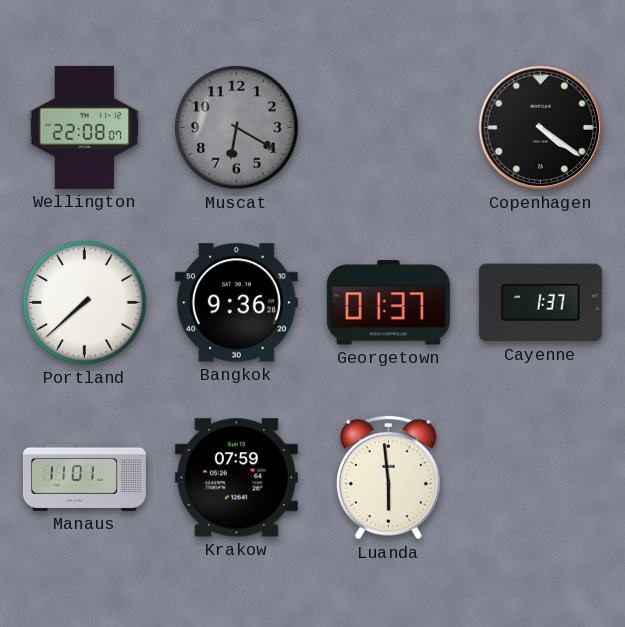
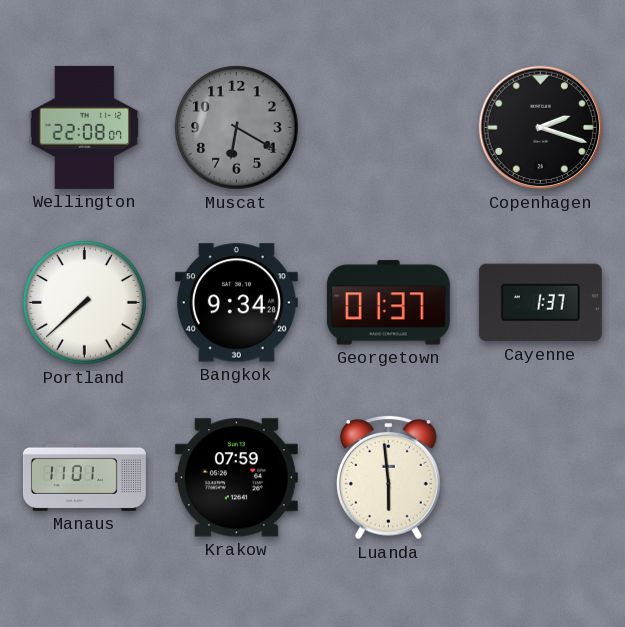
Copenhagen: 4:21 -> 2:18 (541, 128)
Bangkok: 9:36 -> 9:34 (236, 303)
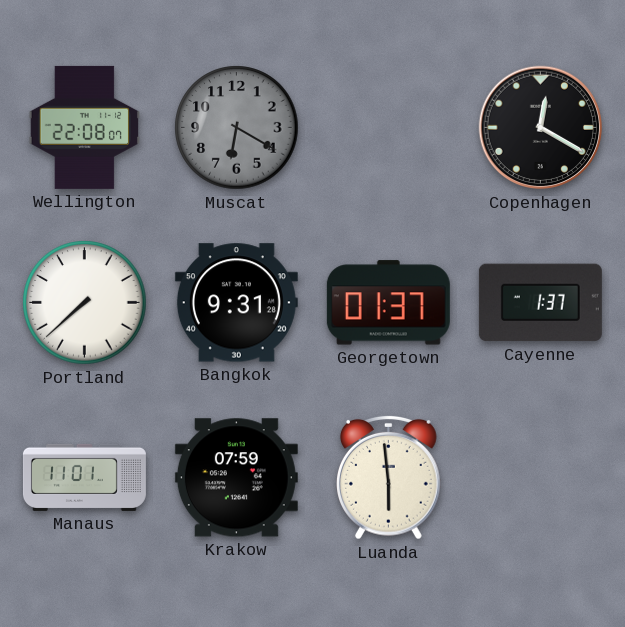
Copenhagen: 2:18 -> 12:20 (541, 128)
Bangkok: 9:34 -> 9:31 (236, 303)
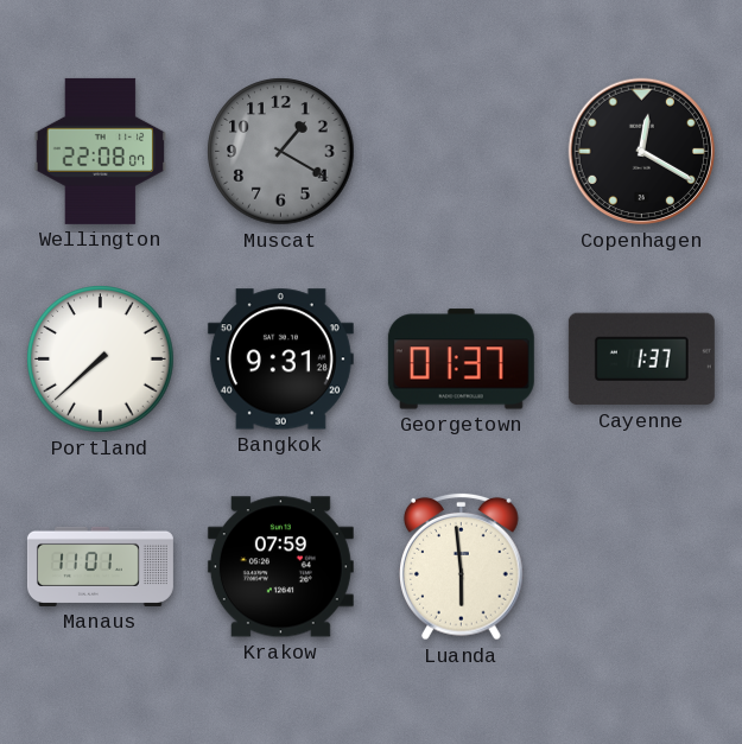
Muscat: 6:20 -> 1:20 (281, 152)
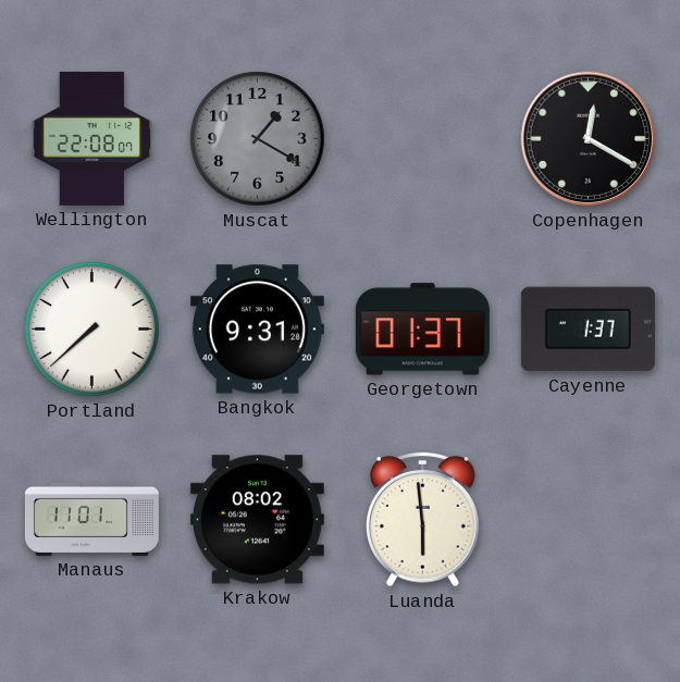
Krakow: 07:59 -> 08:02 (257, 520)
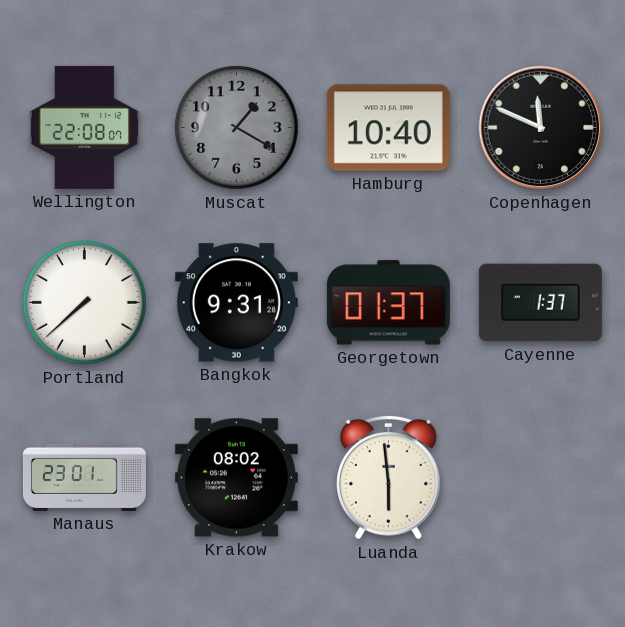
Hamburg: none -> 10:40 (388, 128)
Copenhagen: 12:20 -> 11:49 (541, 128)
Manaus: 11:01 -> 23:01 (84, 477)
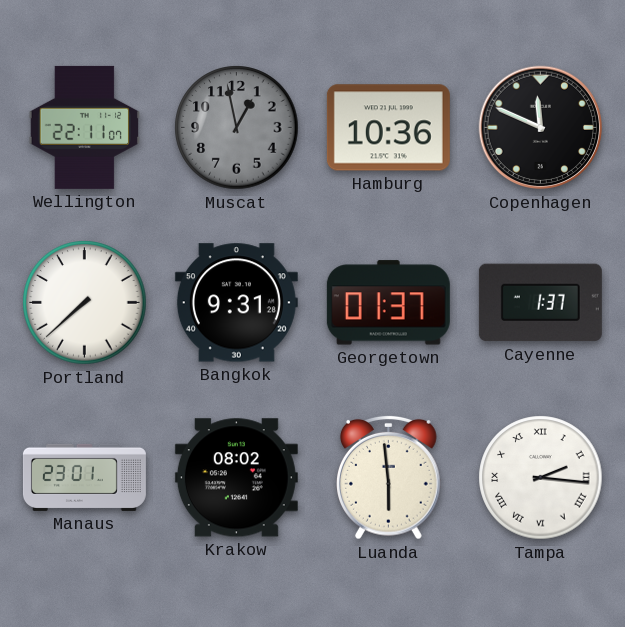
Wellington: 22:08 -> 22:11 (84, 127)
Muscat: 1:20 -> 12:58 (237, 128)
Hamburg: 10:40 -> 10:36 (388, 128)
Tampa: none -> 2:16 (541, 478)
